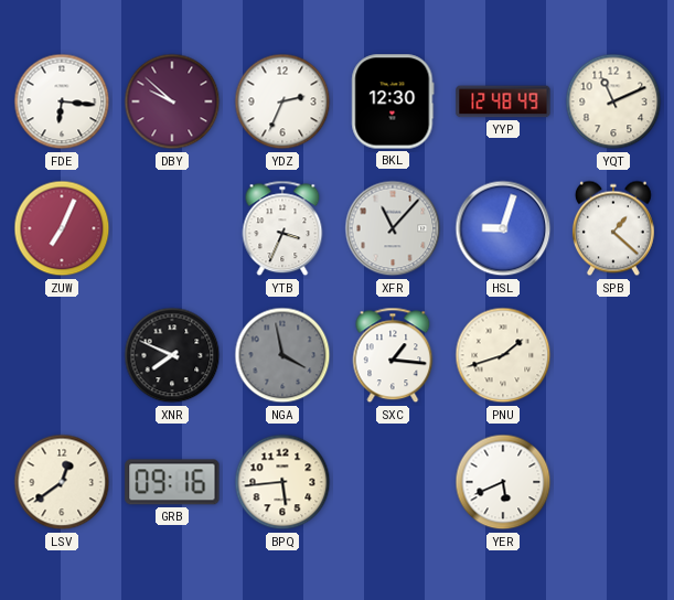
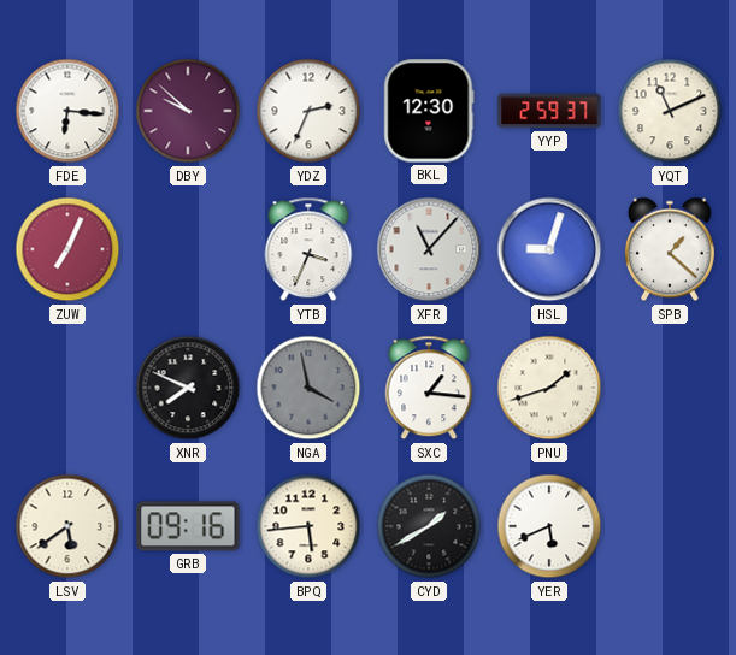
YYP: 12:48 -> 2:59 (549, 111)
LSV: 12:39 -> 5:39 (67, 526)
CYD: none -> 1:40 (429, 526)
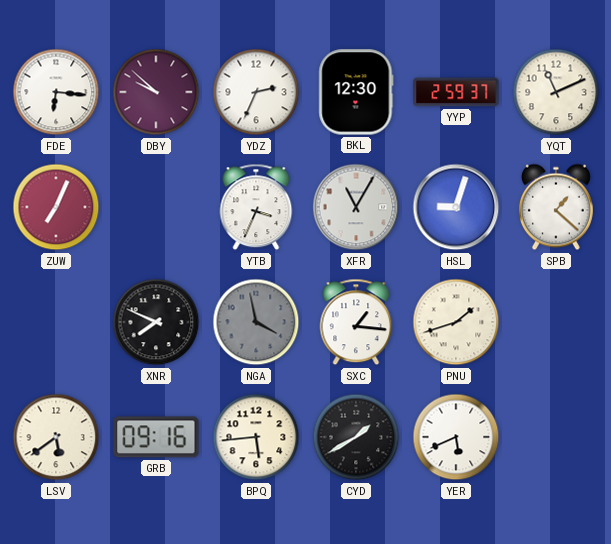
XFR: 11:07 -> 11:05 (356, 207)
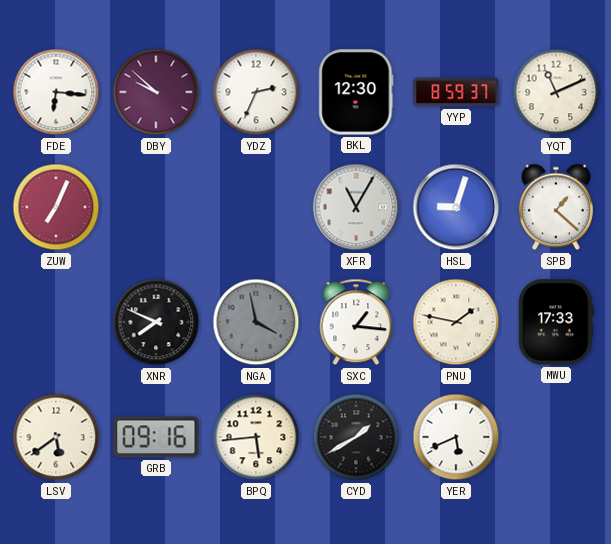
YYP: 2:59 -> 8:59 (456, 92)
YTB: 3:34 -> none (256, 207)
PNU: 1:42 -> 1:47 (456, 322)
MWU: none -> 17:33 (556, 322)
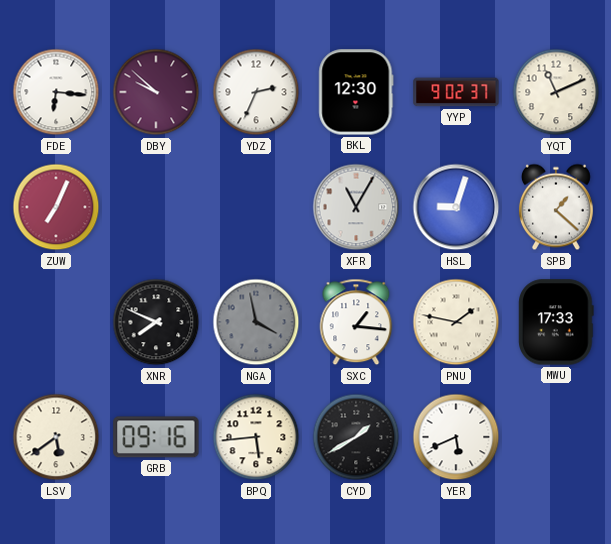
YYP: 8:59 -> 9:02 (456, 92)
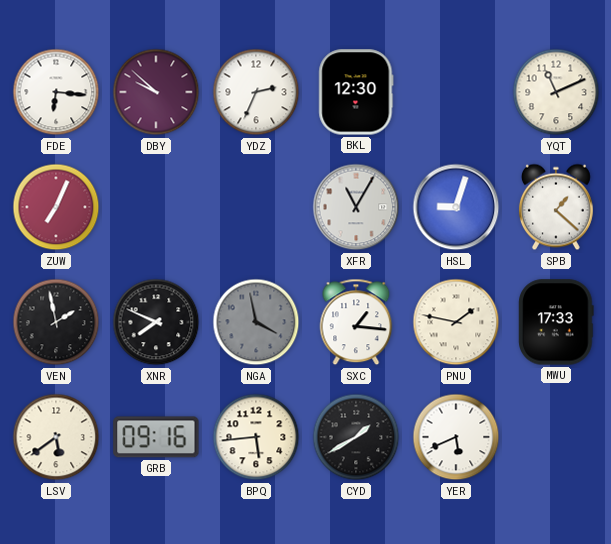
YYP: 9:02 -> none (456, 92)
VEN: none -> 1:58 (56, 322)
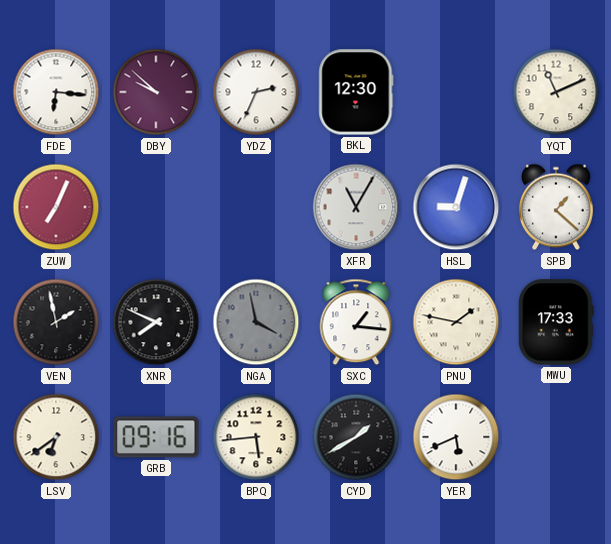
LSV: 5:39 -> 6:39 (56, 437)
